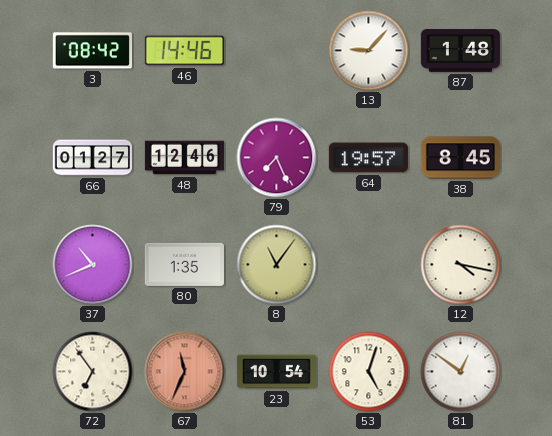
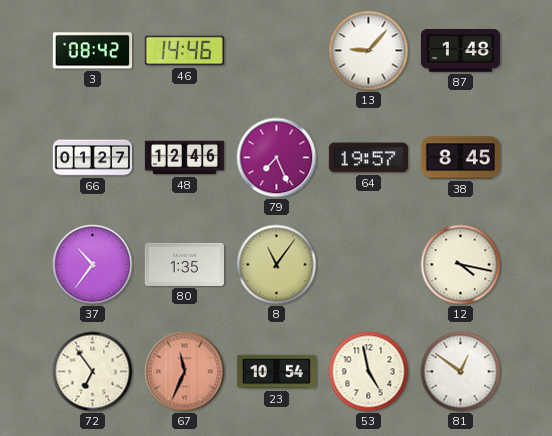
37: 10:41 -> 10:36 (93, 265)
53: 5:03 -> 4:58 (369, 372)
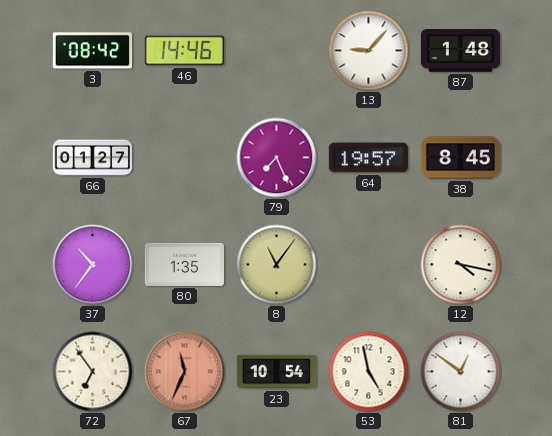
48: 12:46 -> none (184, 158)
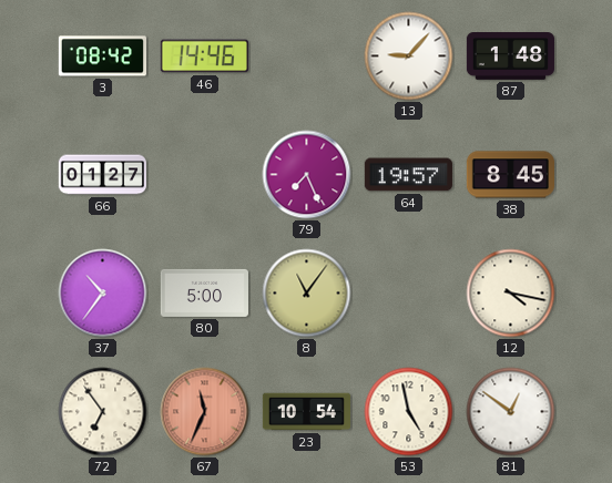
80: 1:35 -> 5:00 (204, 292)
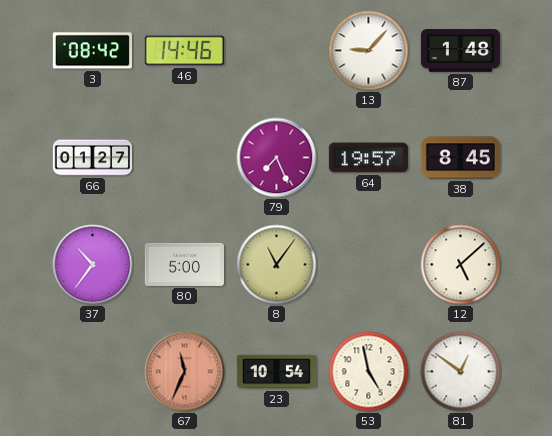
12: 4:17 -> 5:08 (461, 265)
72: 6:54 -> none (103, 412)
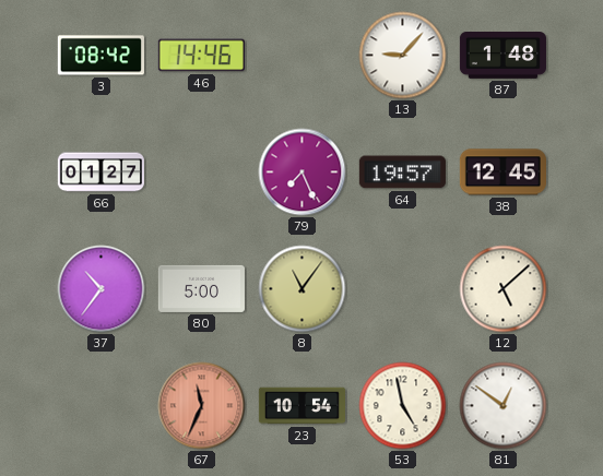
38: 8:45 -> 12:45 (503, 172)
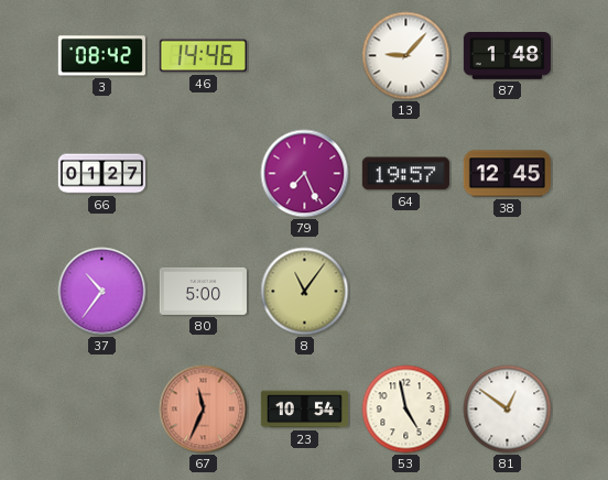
12: 5:08 -> none (504, 289)
